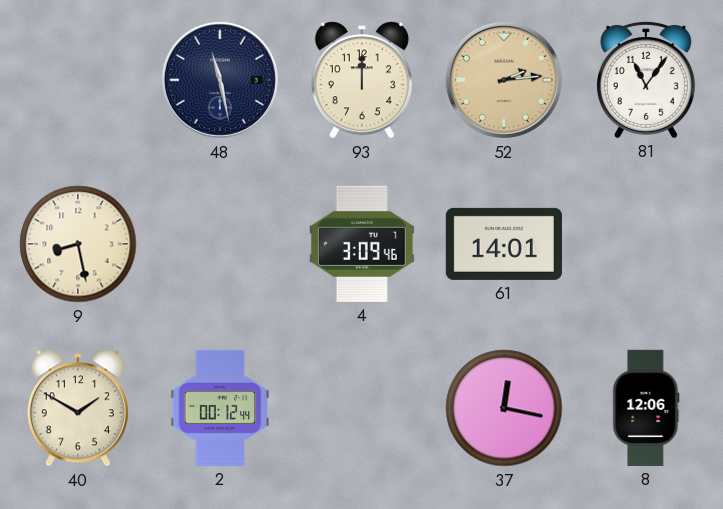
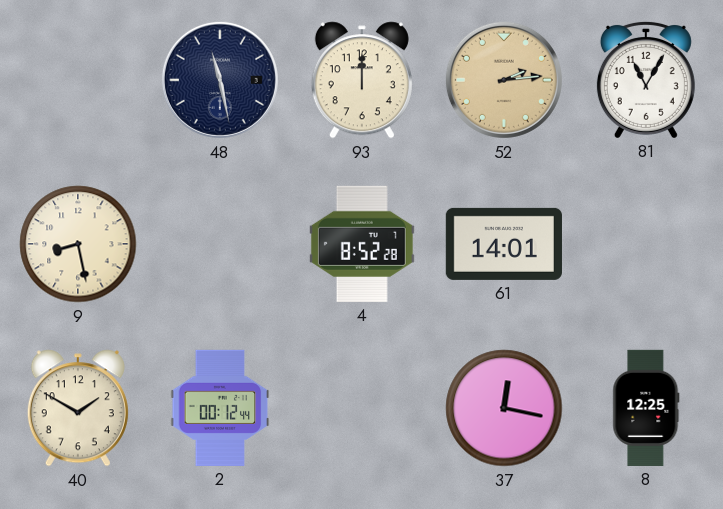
81: 11:06 -> 11:05 (646, 79)
4: 3:09 -> 8:52 (362, 244)
8: 12:06 -> 12:25 (646, 408)
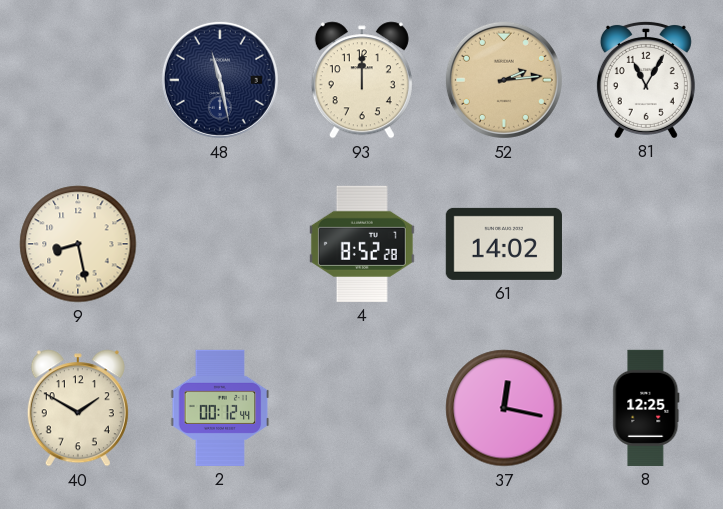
61: 14:01 -> 14:02 (504, 244)
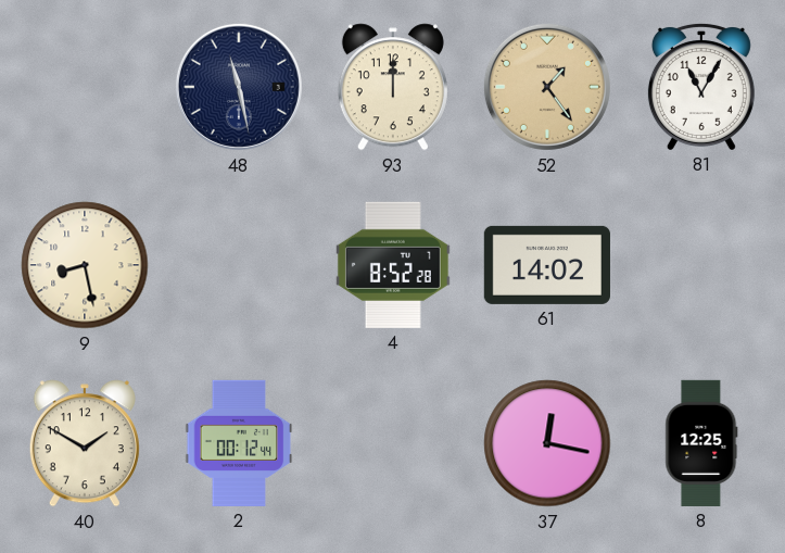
52: 2:14 -> 1:24 (547, 87)
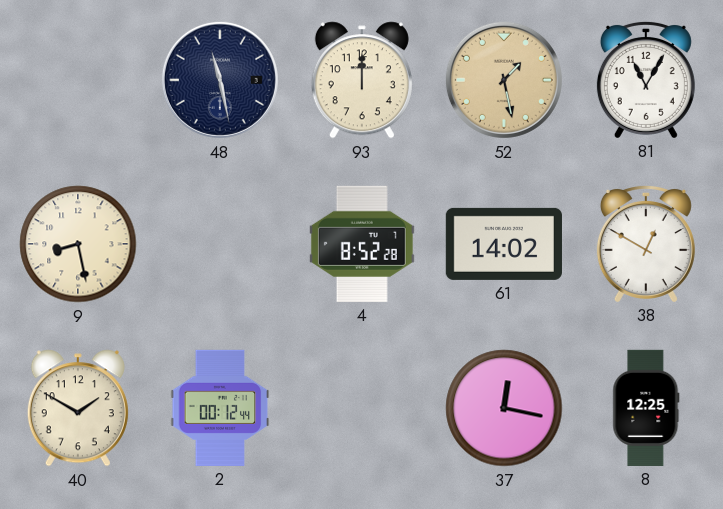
52: 1:24 -> 1:28 (504, 80)
38: none -> 12:50 (646, 243)
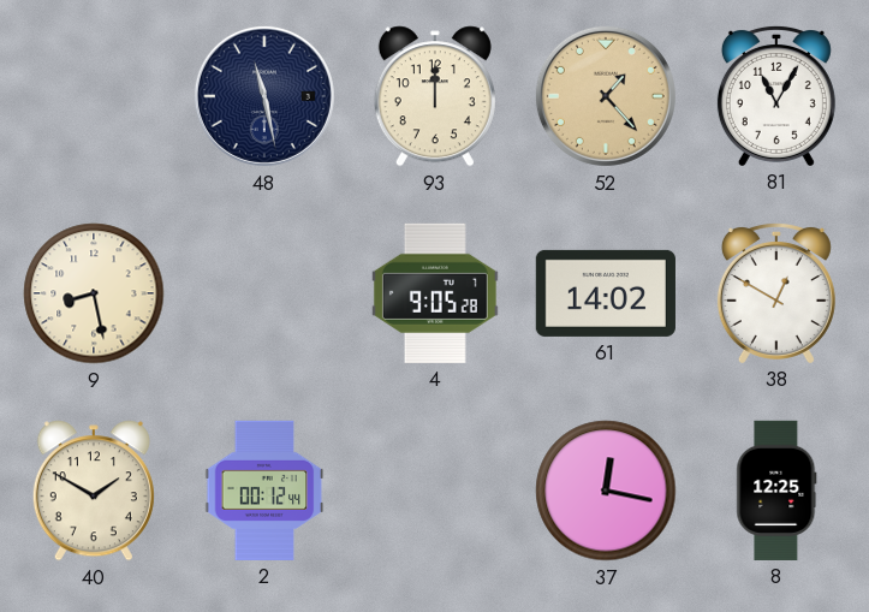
52: 1:28 -> 1:23 (606, 96)
4: 8:52 -> 9:05 (435, 293)
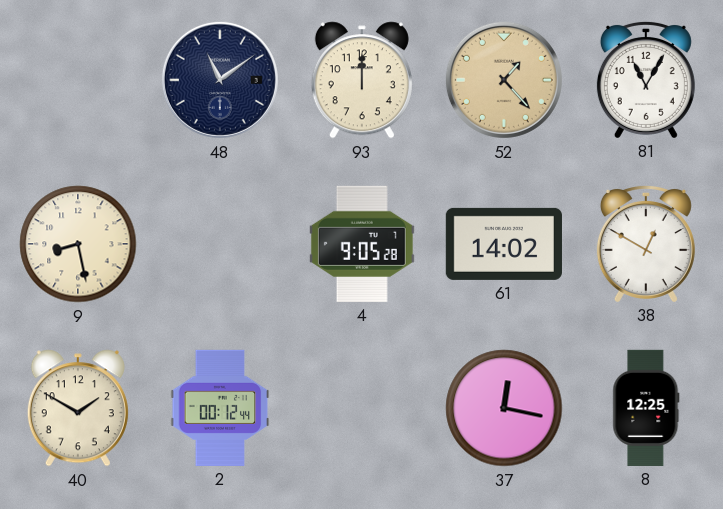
48: 11:28 -> 11:09 (220, 80)
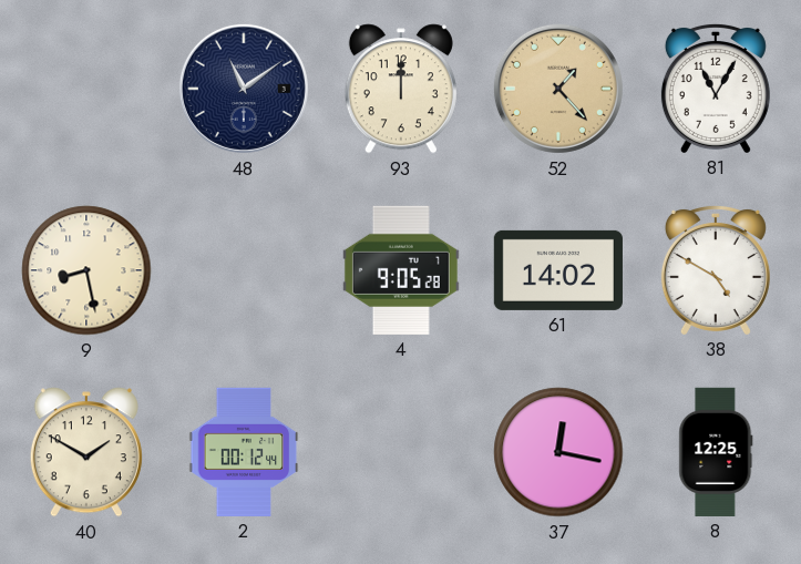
38: 12:50 -> 4:50 (716, 269)
